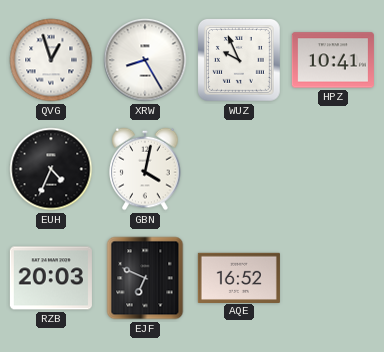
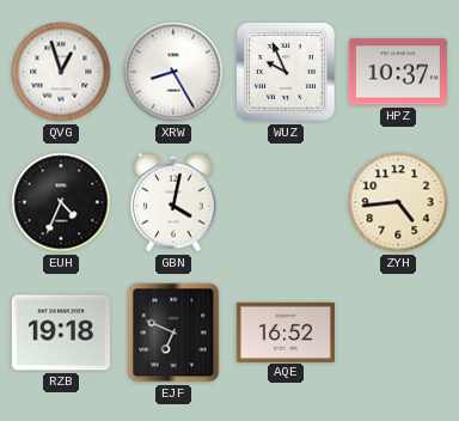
HPZ: 10:41 -> 10:37 (398, 72)
ZYH: none -> 4:44 (398, 202)
RZB: 20:03 -> 19:18 (61, 332)
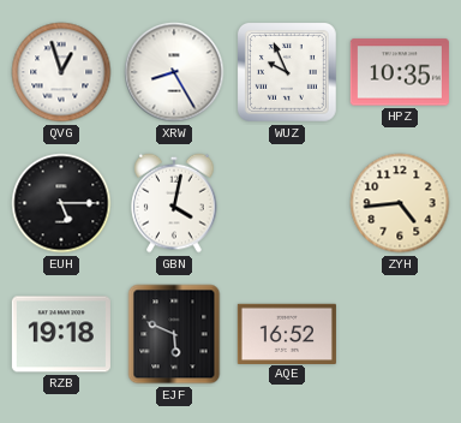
HPZ: 10:37 -> 10:35 (400, 72)
EUH: 4:34 -> 5:15 (61, 203)
EJF: 6:49 -> 5:49 (174, 334)
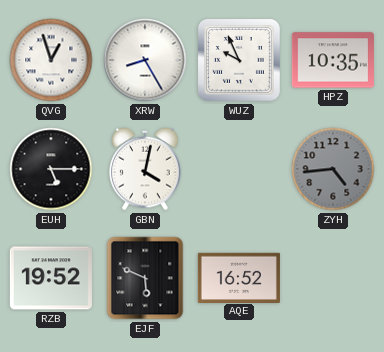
ZYH dial: cream -> grey (333, 169)
RZB: 19:18 -> 19:52 (51, 278)
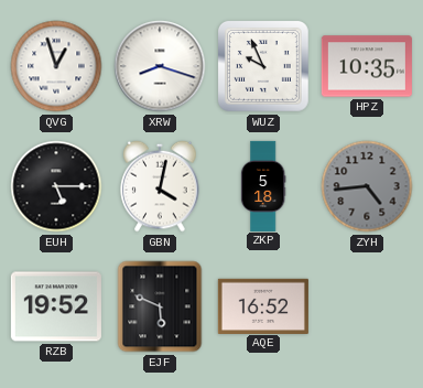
XRW: 8:25 -> 8:18 (160, 66)
ZKP: none -> 5:18 (263, 185)
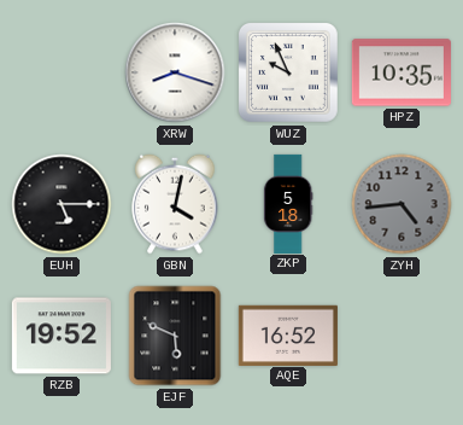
QVG: 12:57 -> none (56, 66)
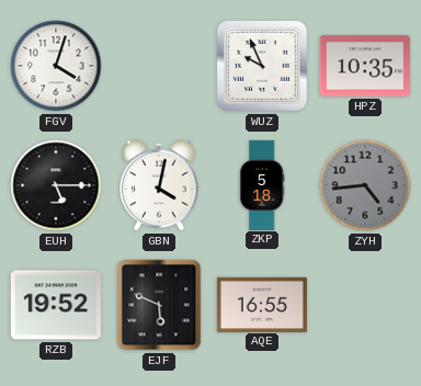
FGV: none -> 4:03 (56, 66)
XRW: 8:18 -> none (175, 72)
AQE: 16:52 -> 16:55 (262, 304)
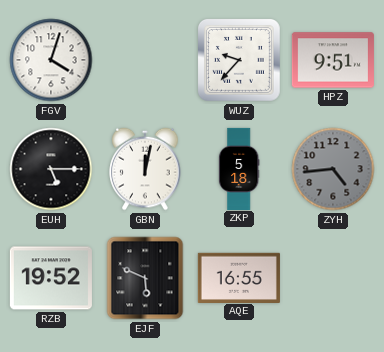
WUZ: 9:56 -> 9:37 (239, 60)
HPZ: 10:35 -> 9:51 (333, 60)
GBN: 4:02 -> 12:02 (145, 169)
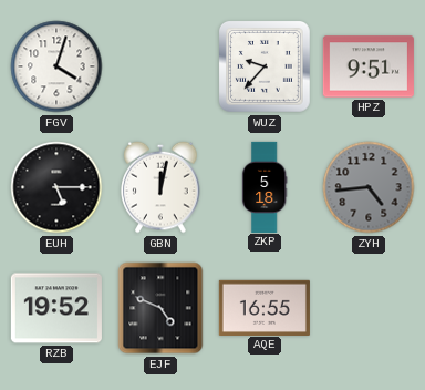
EJF: 5:49 -> 4:49 (160, 308)
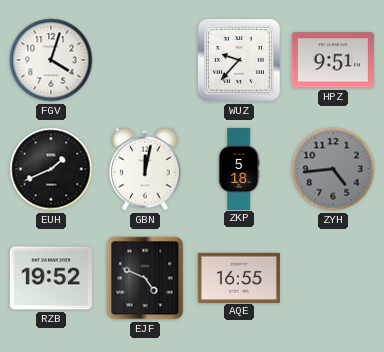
EUH: 5:15 -> 1:41 (51, 169)
